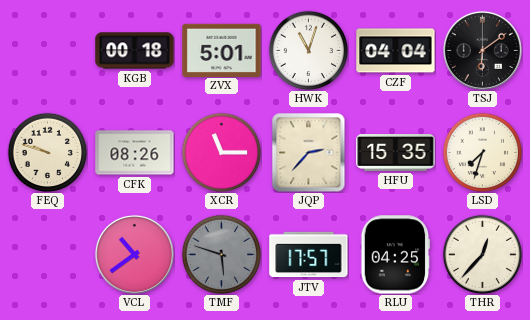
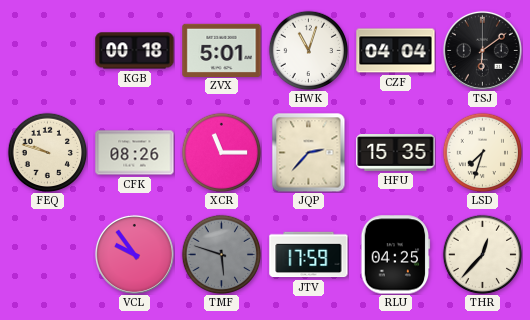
VCL: 10:39 -> 9:54 (134, 254)
JTV: 17:57 -> 17:59 (309, 255)
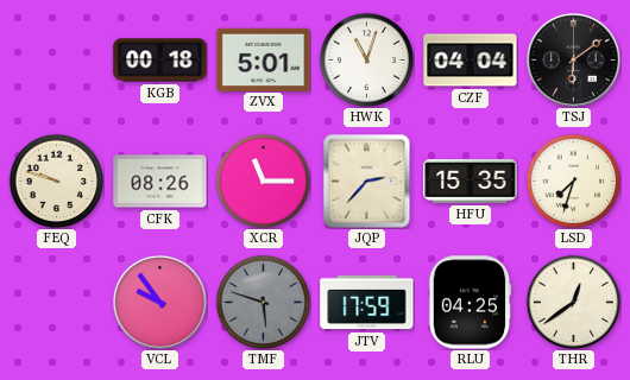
THR: 12:37 -> 12:39 (573, 302)
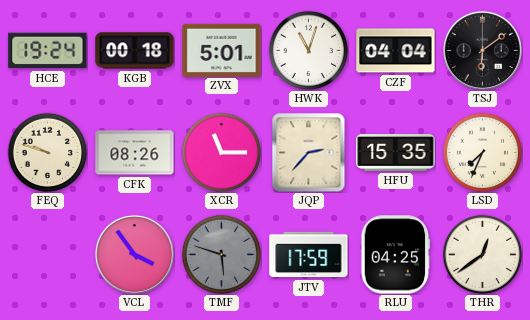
HCE: none -> 19:24 (48, 51)
LSD: 7:33 -> 7:34 (482, 152)
VCL: 9:54 -> 3:54 (134, 254)
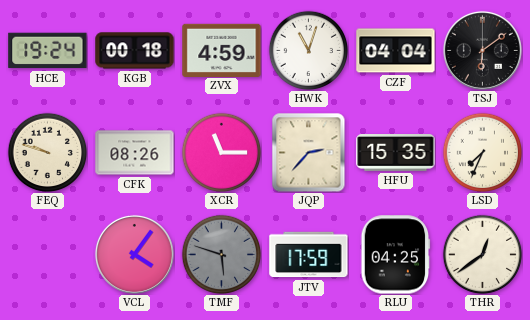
ZVX: 5:01 -> 4:59 (222, 50)
VCL: 3:54 -> 4:06 (134, 254)
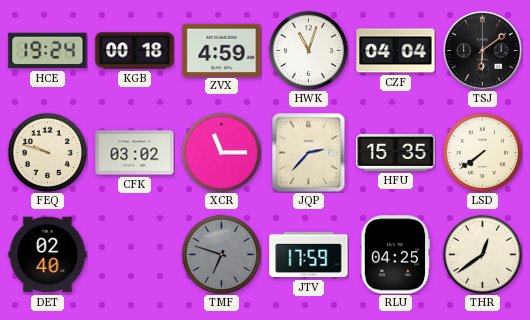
CFK: 08:26 -> 03:02 (135, 153)
LSD: 7:34 -> 7:39 (482, 152)
DET: none -> 02:40 (48, 255)
VCL: 4:06 -> none (134, 254)
TMF: 5:48 -> 6:48 (221, 254)
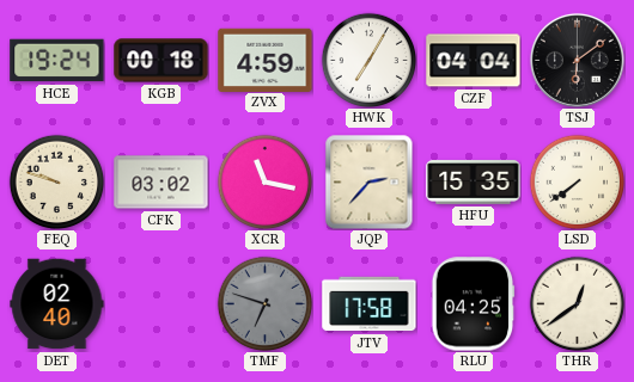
HWK: 11:03 -> 7:05 (368, 60)
XCR: 11:15 -> 11:17 (264, 181)
JTV: 17:59 -> 17:58 (370, 304)
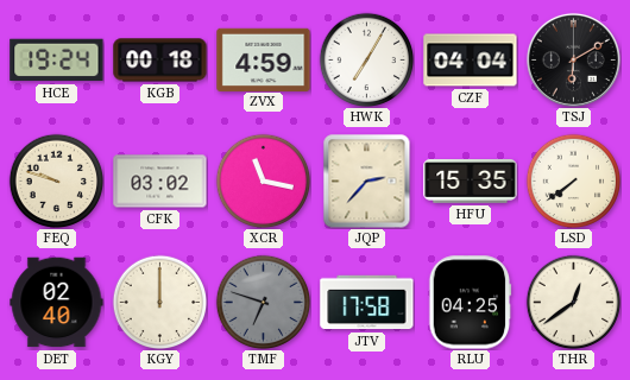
TSJ: 6:09 -> 6:10 (573, 59)
KGY: none -> 12:00 (159, 302)
